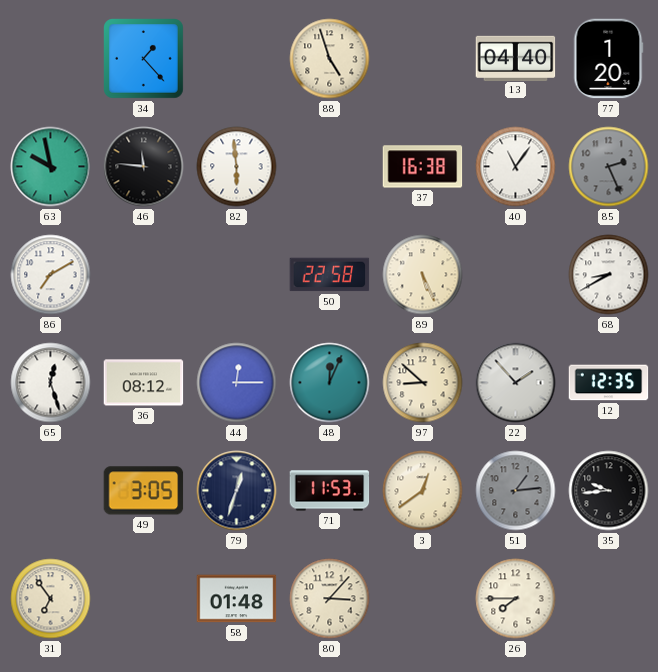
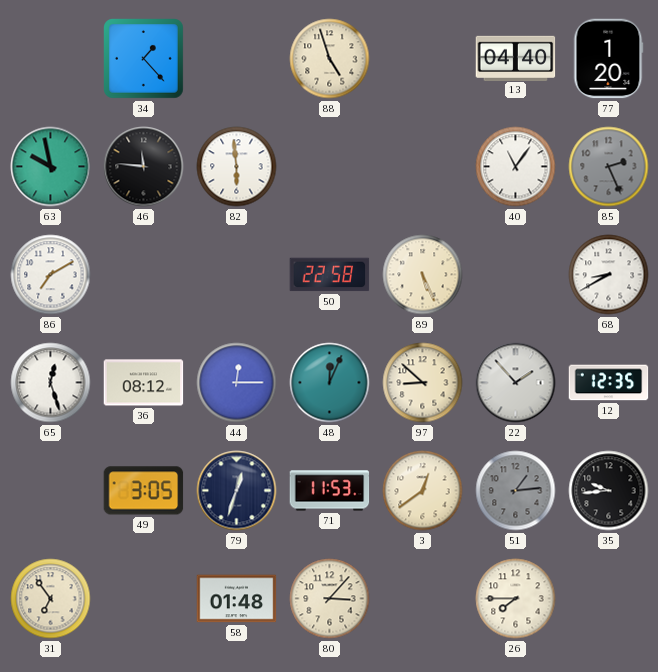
37: 16:38 -> none (423, 167)
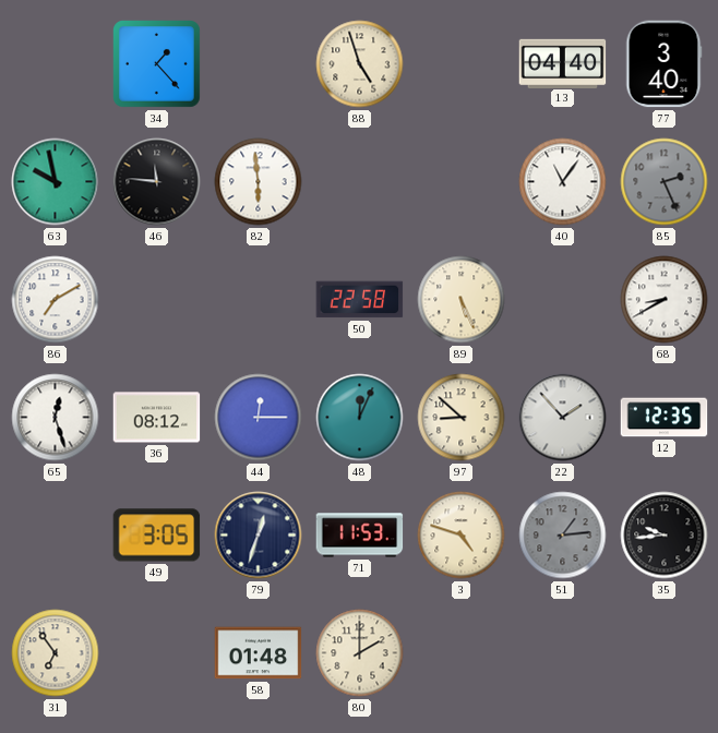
77: 1:20 -> 3:40 (663, 64)
3: 12:39 -> 4:48 (462, 536)
80: 3:07 -> 2:00 (360, 653)
26: 7:45 -> none (516, 599)
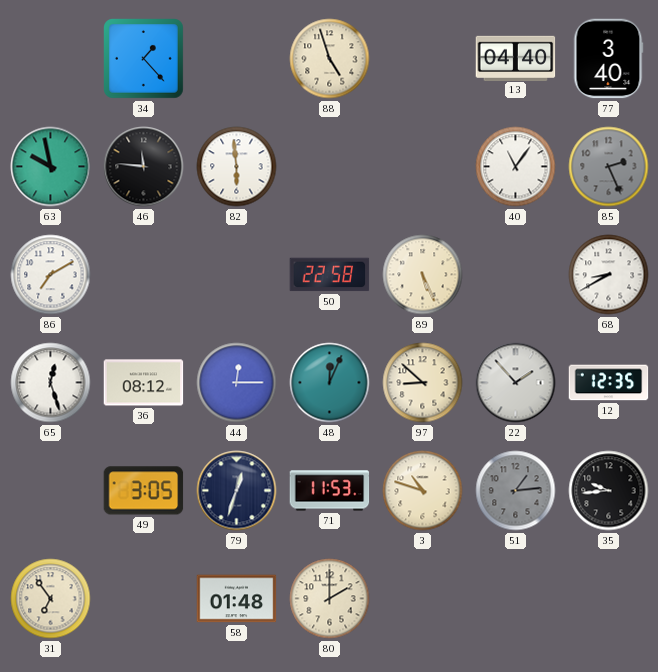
3: 4:48 -> 10:48 (423, 491)
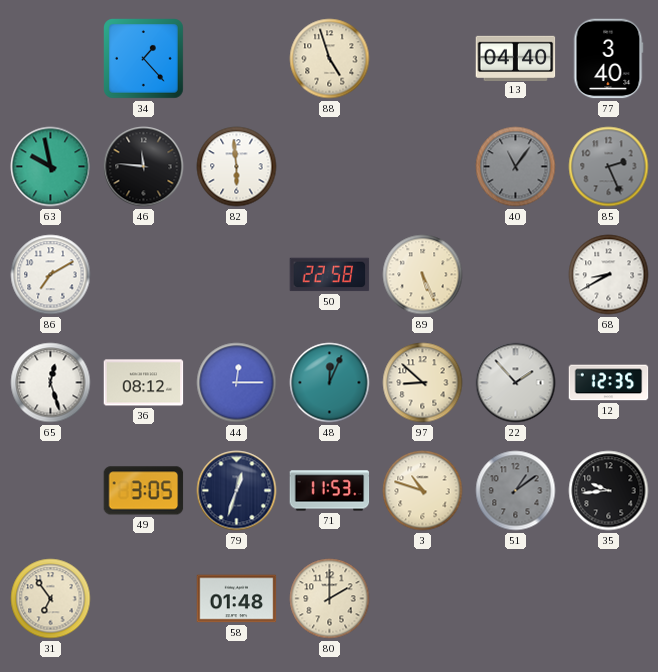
40 dial: white -> grey (516, 167)
51: 1:14 -> 1:09 (516, 491)
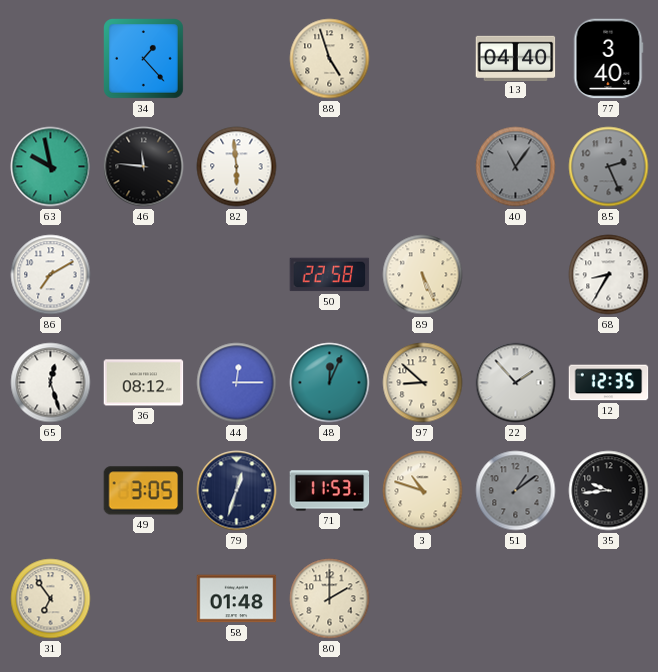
68: 8:40 -> 8:35 (609, 275)
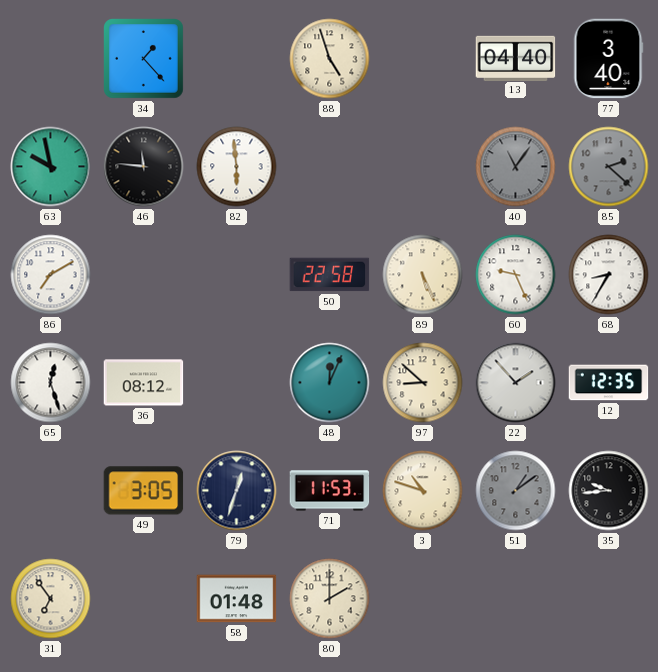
85: 2:26 -> 2:22 (609, 167)
60: none -> 9:26 (516, 275)
44: 12:15 -> none (237, 383)
